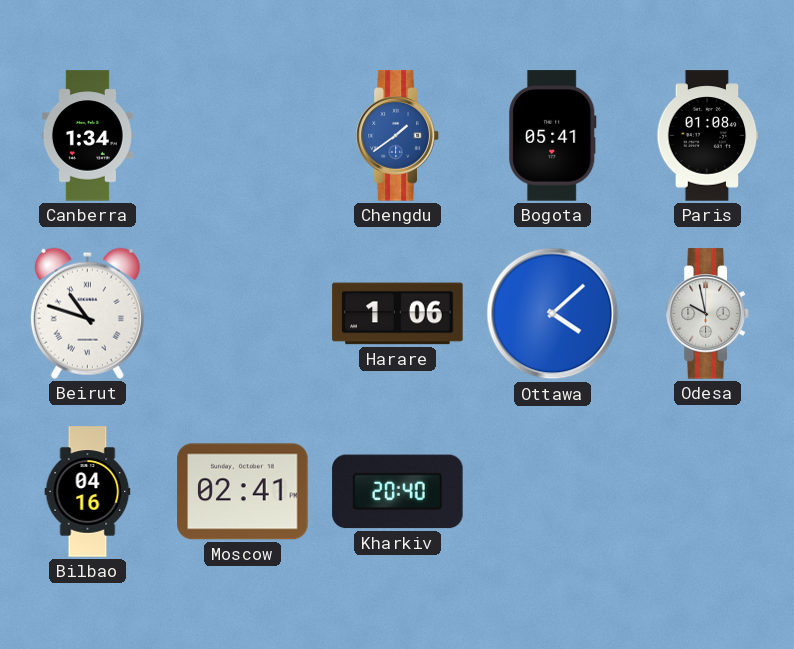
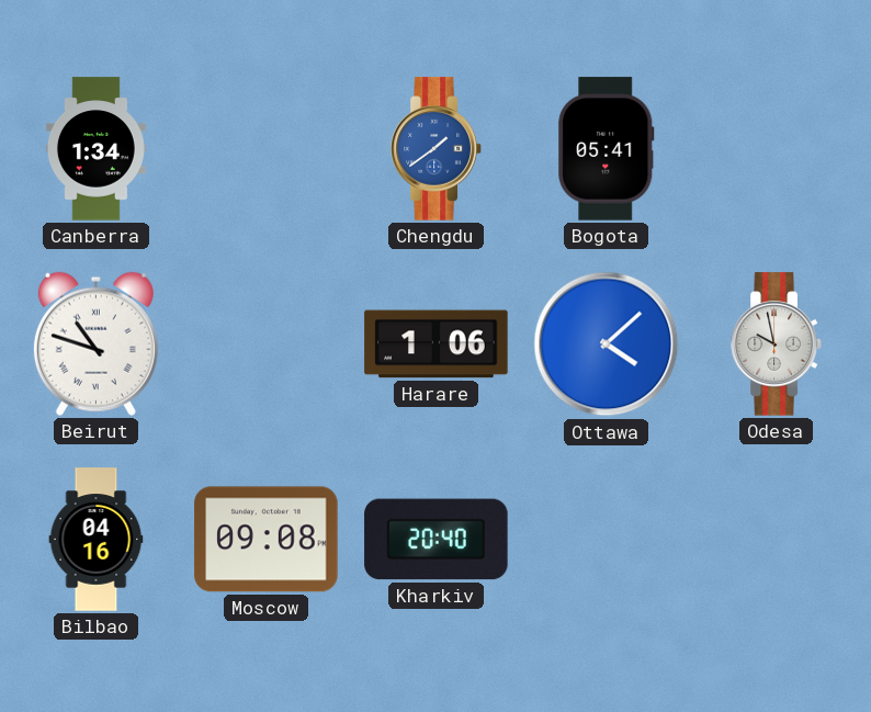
Paris: 01:08 -> none (708, 136)
Moscow: 02:41 -> 09:08 (267, 540)
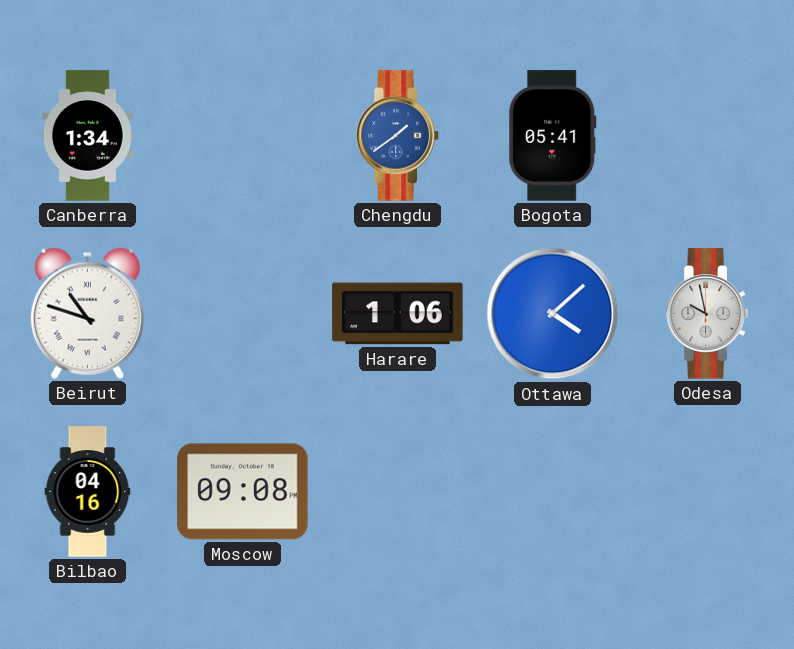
Kharkiv: 20:40 -> none (437, 540)
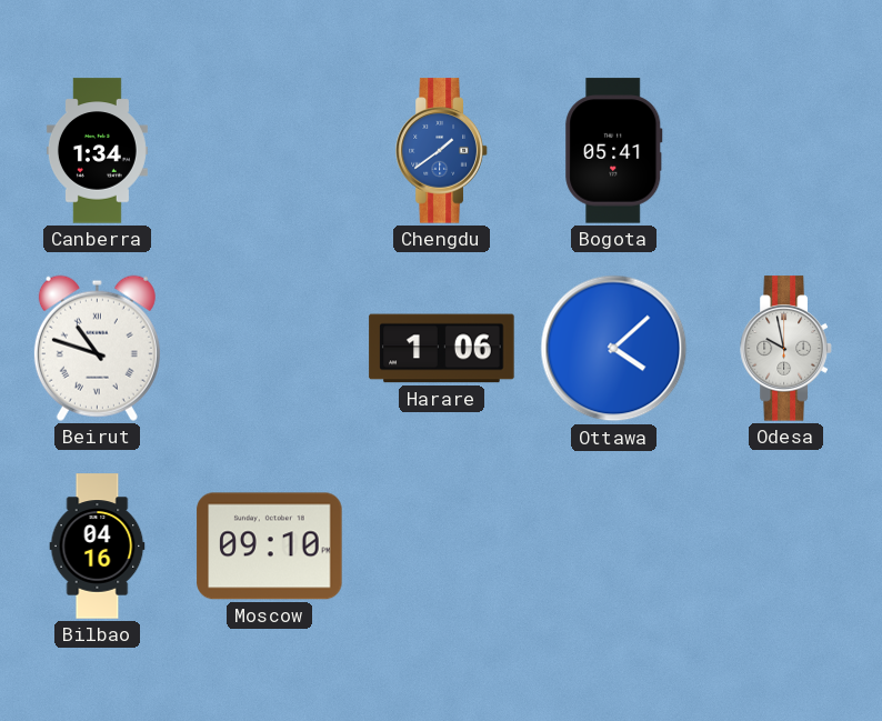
Moscow: 09:08 -> 09:10 (270, 547)
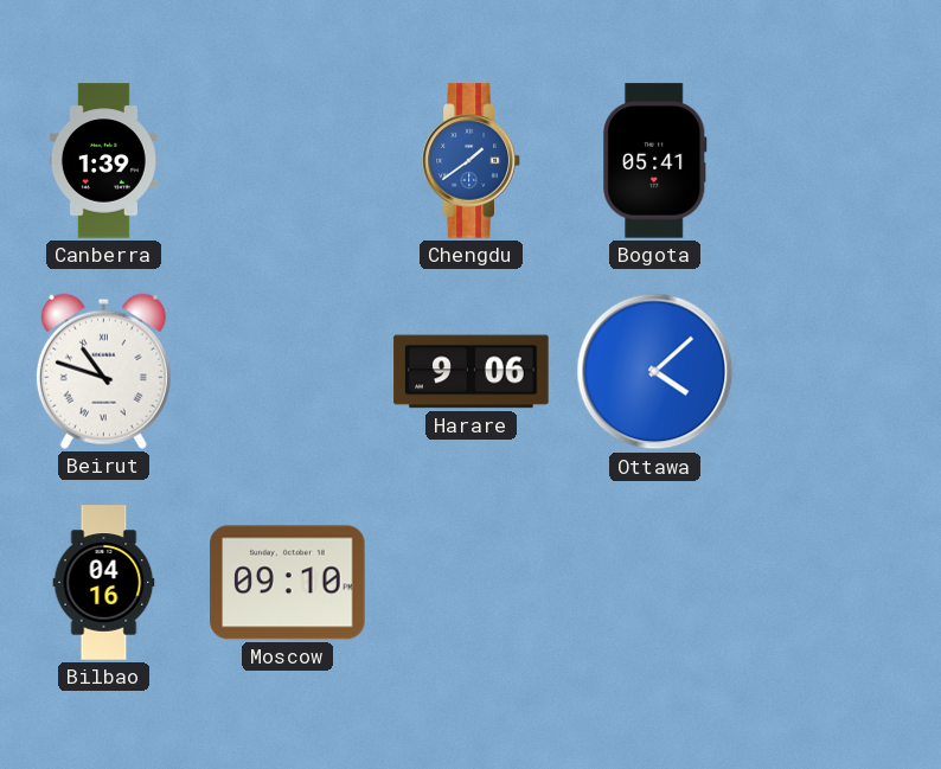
Canberra: 1:34 -> 1:39 (103, 161)
Harare: 1:06 -> 9:06 (472, 372)
Odesa: 9:58 -> none (786, 349)
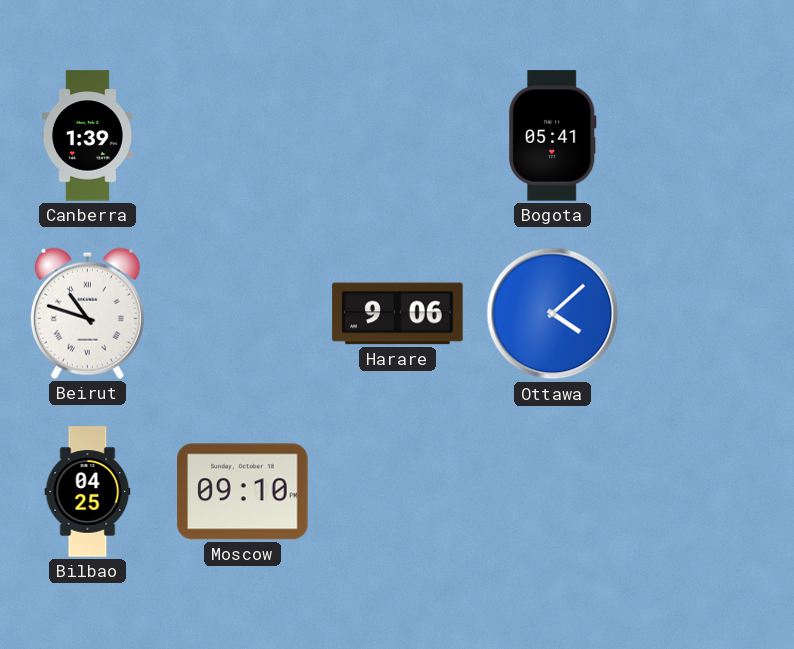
Chengdu: 1:39 -> none (472, 161)
Bilbao: 04:16 -> 04:25 (88, 492)
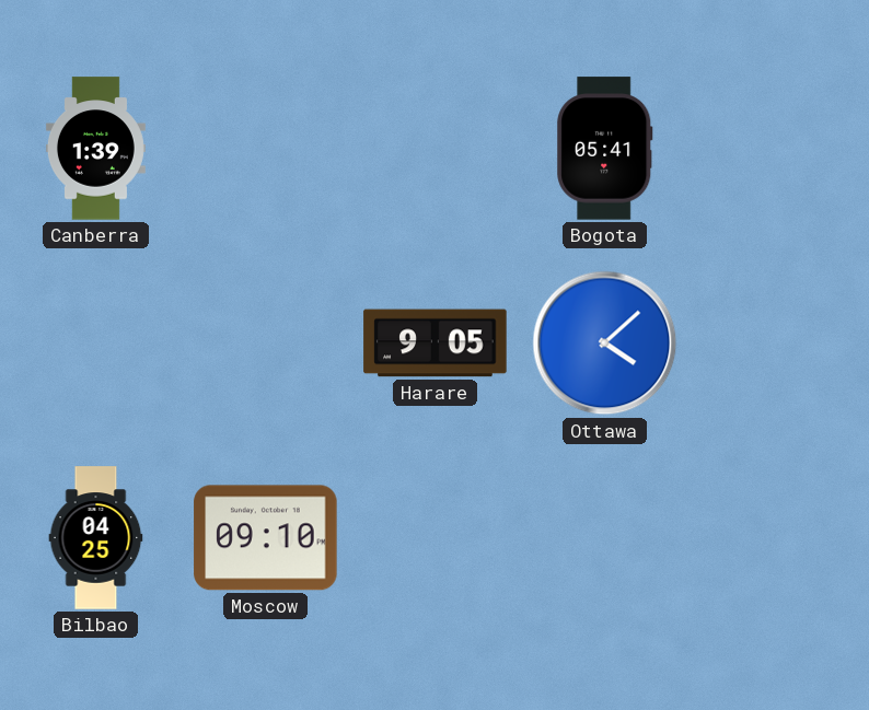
Beirut: 10:48 -> none (87, 313)
Harare: 9:06 -> 9:05 (436, 344)
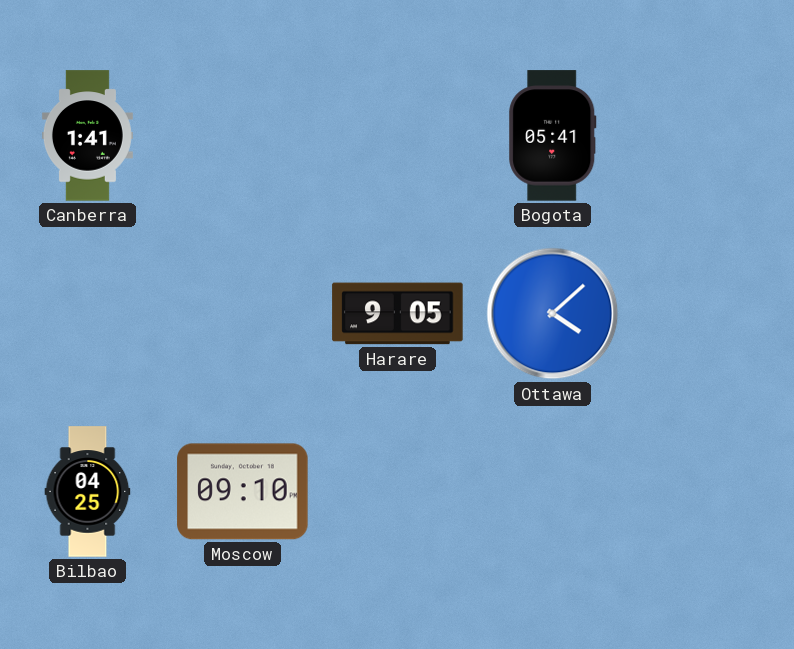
Canberra: 1:39 -> 1:41 (87, 136)
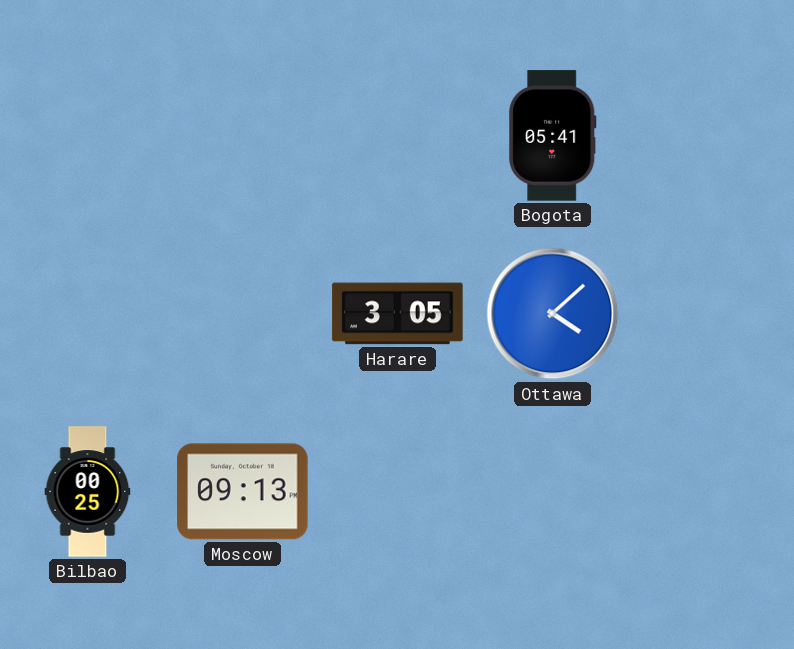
Canberra: 1:41 -> none (87, 136)
Harare: 9:05 -> 3:05 (398, 314)
Bilbao: 04:25 -> 00:25 (88, 492)
Moscow: 09:10 -> 09:13 (243, 492)
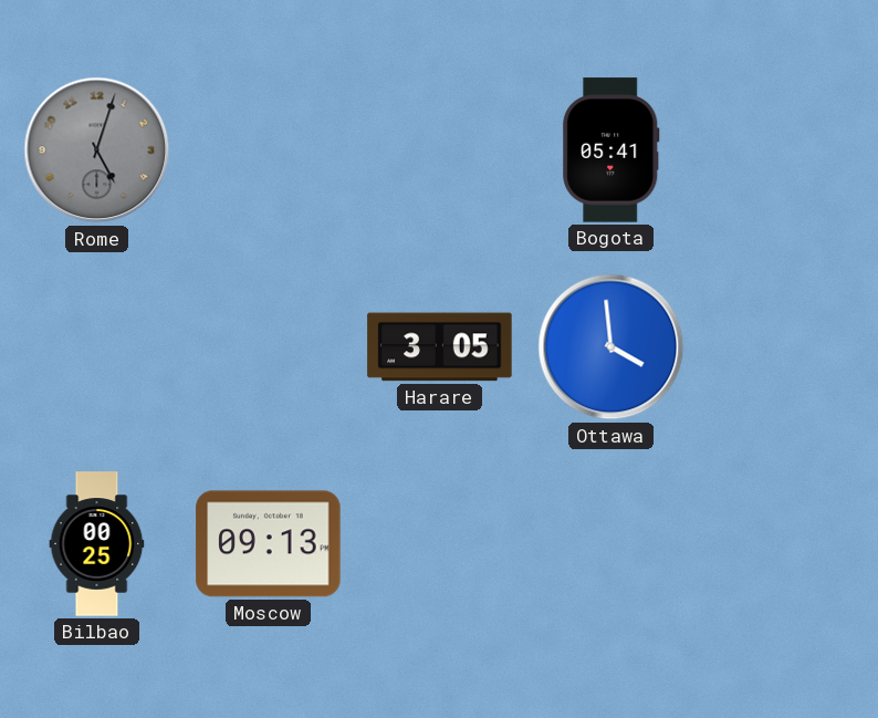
Rome: none -> 5:03 (97, 150)
Ottawa: 4:08 -> 3:59 (612, 347)
